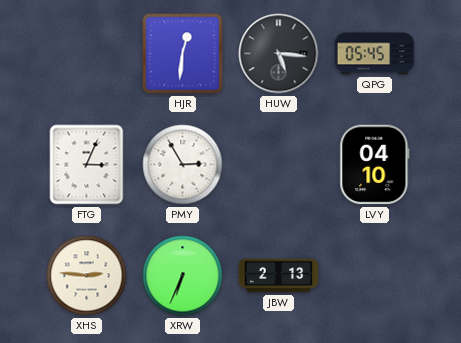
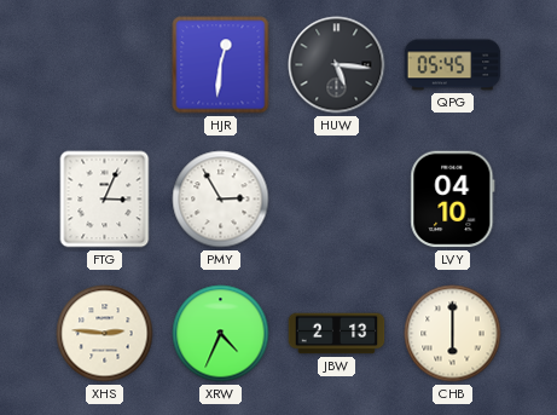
XRW: 6:34 -> 4:34 (221, 334)
CHB: none -> 6:00 (453, 334)
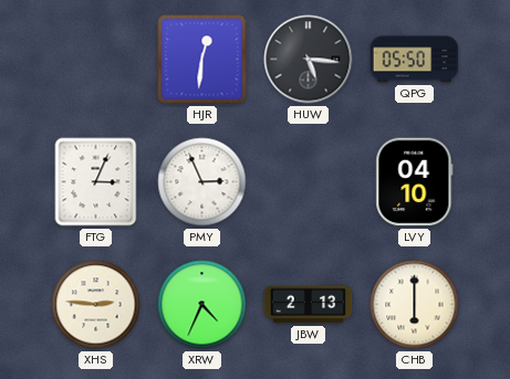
QPG: 05:45 -> 05:50 (415, 60)
PMY: 2:55 -> 2:56 (202, 182)
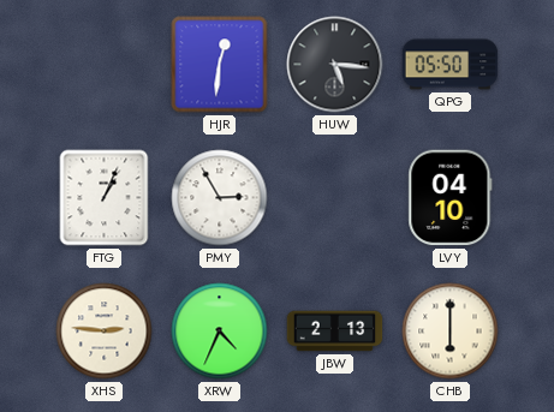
FTG: 3:04 -> 1:04 (105, 198)
PMY: 2:56 -> 2:55 (220, 198)
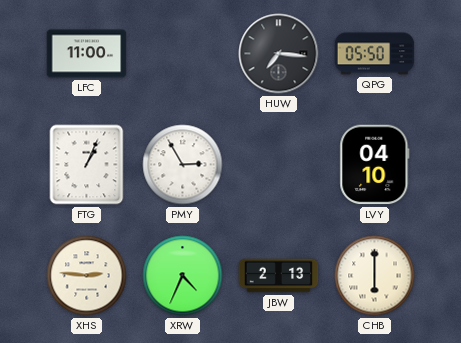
LFC: none -> 11:00 (87, 54)
HJR: 12:31 -> none (220, 65)
HUW: 5:16 -> 7:16 (279, 54)
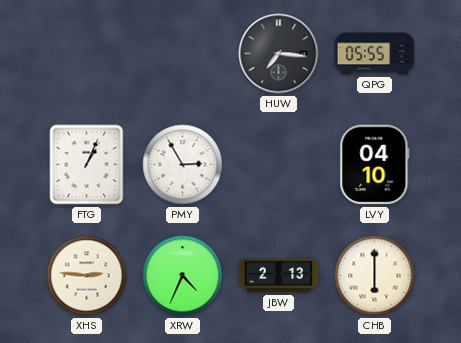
LFC: 11:00 -> none (87, 54)
QPG: 05:50 -> 05:55 (375, 54)
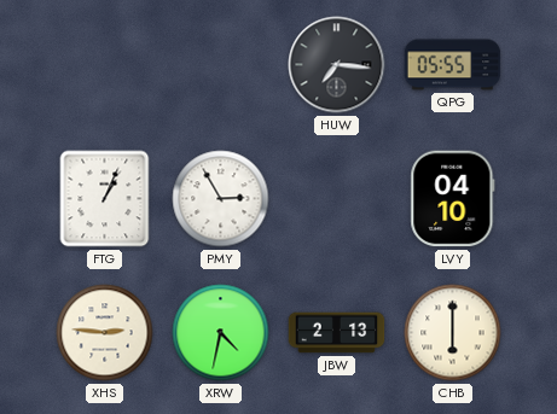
XRW: 4:34 -> 4:32 (221, 333)
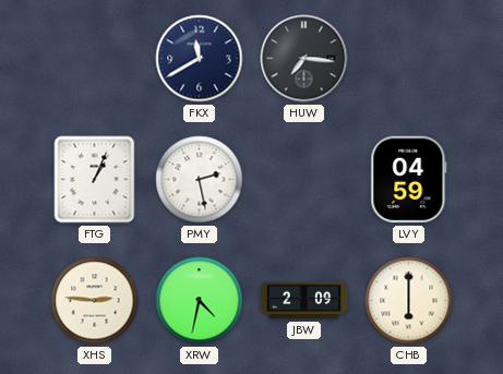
FKX: none -> 11:40 (200, 59)
QPG: 05:55 -> none (453, 65)
PMY: 2:55 -> 2:28 (200, 180)
LVY: 04:10 -> 04:59 (409, 180)
JBW: 2:13 -> 2:09 (304, 301)
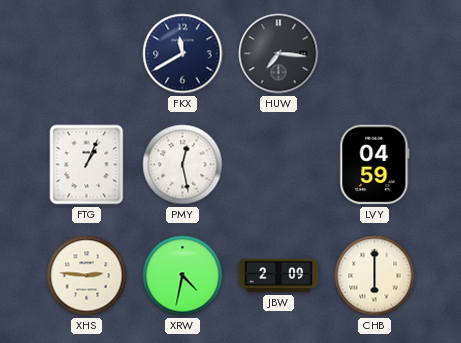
PMY: 2:28 -> 12:28 (183, 165)
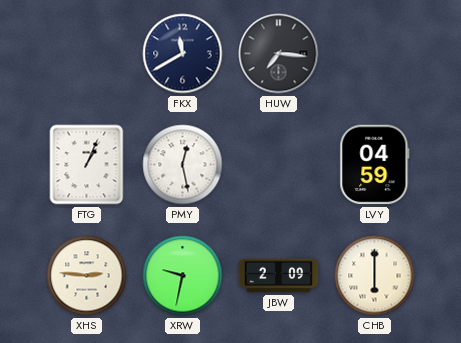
XRW: 4:32 -> 9:32 (183, 276)
